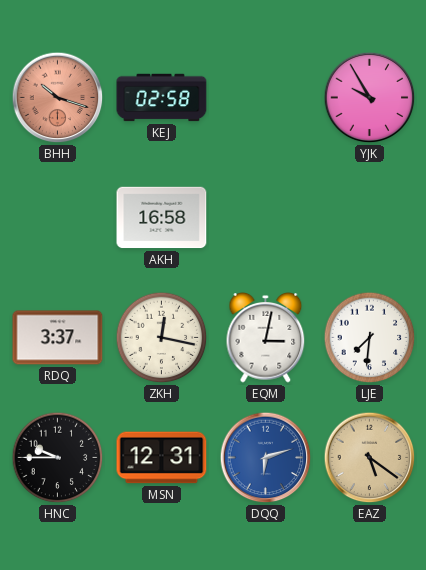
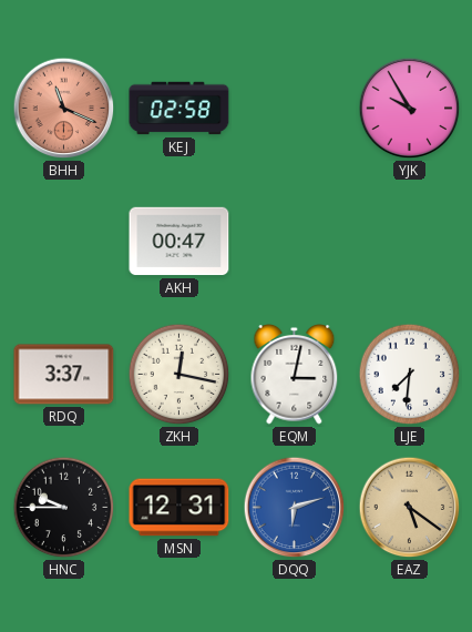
BHH: 10:18 -> 11:19 (64, 109)
AKH: 16:58 -> 00:47 (179, 242)
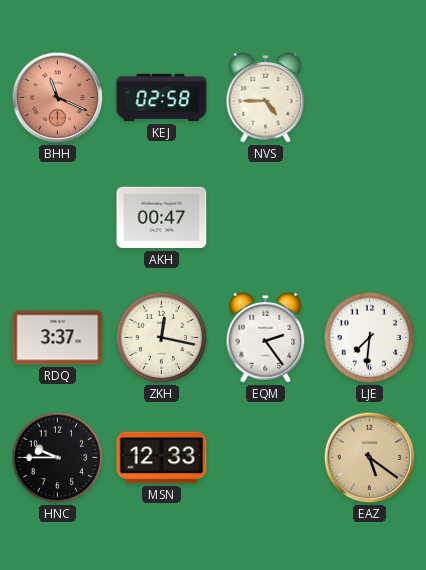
NVS: none -> 4:45 (266, 98)
YJK: 9:55 -> none (410, 109)
EQM: 3:02 -> 2:24 (266, 338)
MSN: 12:31 -> 12:33 (162, 458)
DQQ: 6:12 -> none (295, 508)
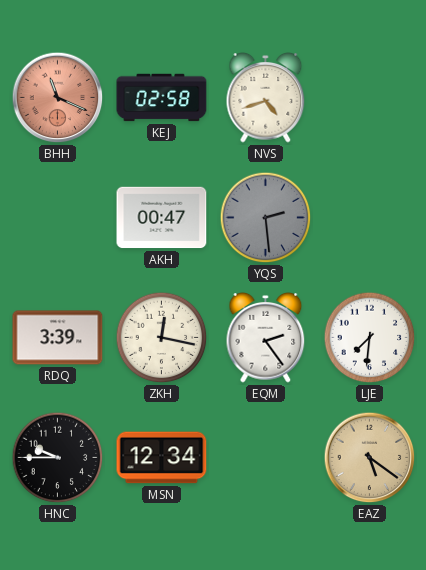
NVS: 4:45 -> 4:42 (266, 98)
YQS: none -> 2:29 (266, 218)
RDQ: 3:37 -> 3:39 (58, 338)
MSN: 12:33 -> 12:34 (162, 458)
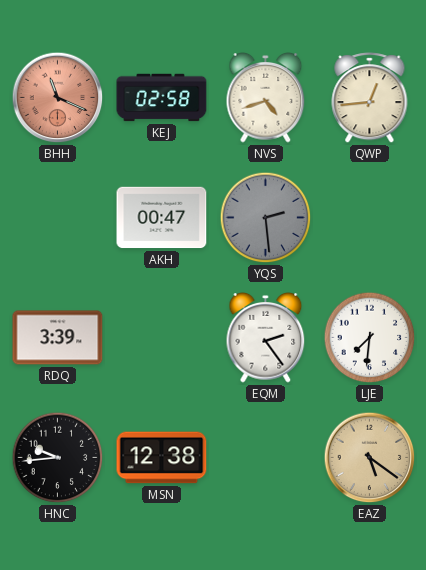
QWP: none -> 12:44 (370, 98)
ZKH: 12:17 -> none (162, 338)
HNC: 9:45 -> 9:44 (58, 458)
MSN: 12:34 -> 12:38 (162, 458)
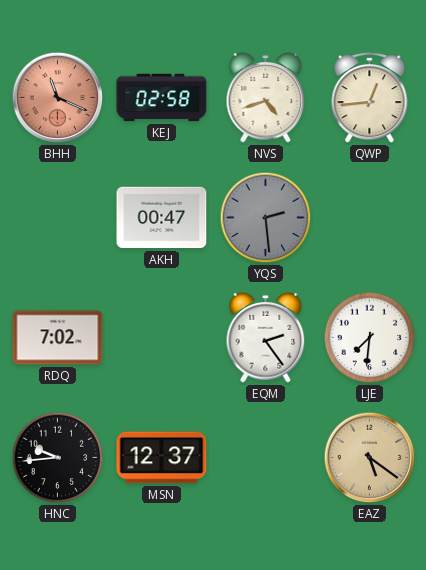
RDQ: 3:39 -> 7:02 (58, 338)
MSN: 12:38 -> 12:37 (162, 458)
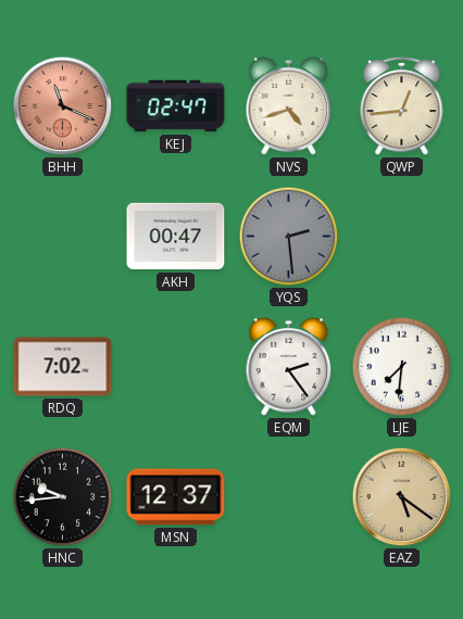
KEJ: 02:58 -> 02:47 (176, 106)
